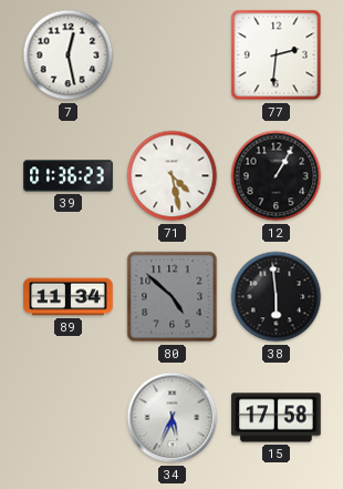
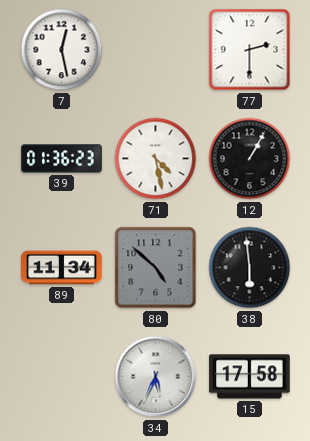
77: 2:31 -> 2:30 (250, 50)
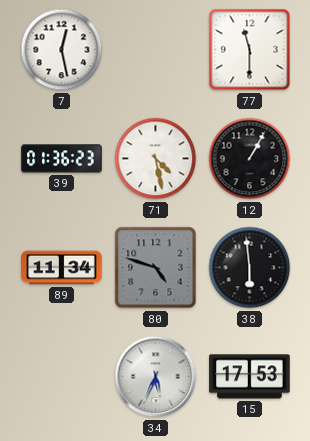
77: 2:30 -> 11:30 (250, 50)
80: 4:52 -> 4:48 (156, 268)
15: 17:58 -> 17:53 (250, 377)
